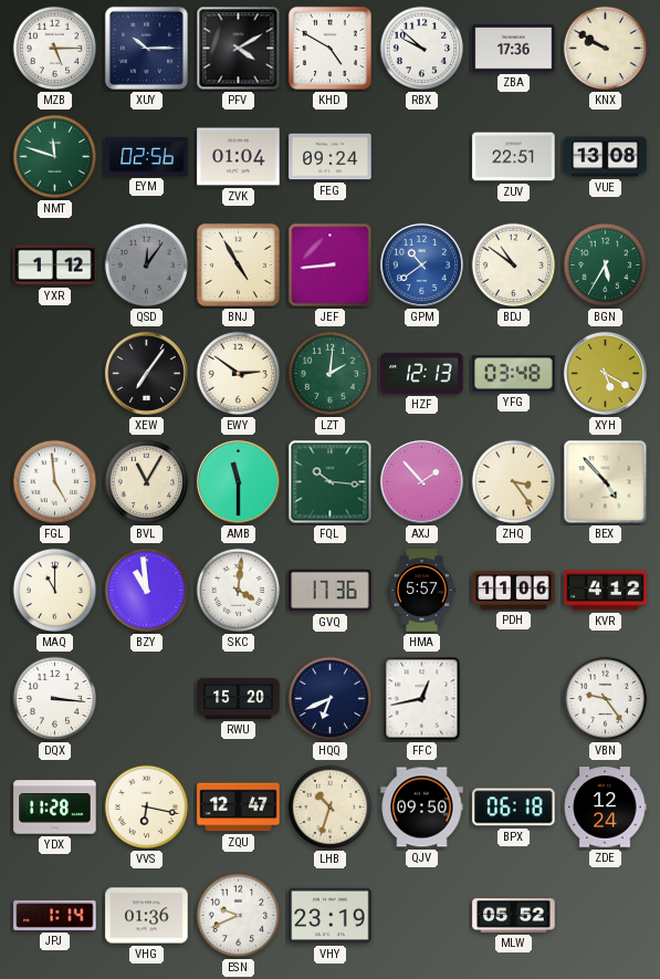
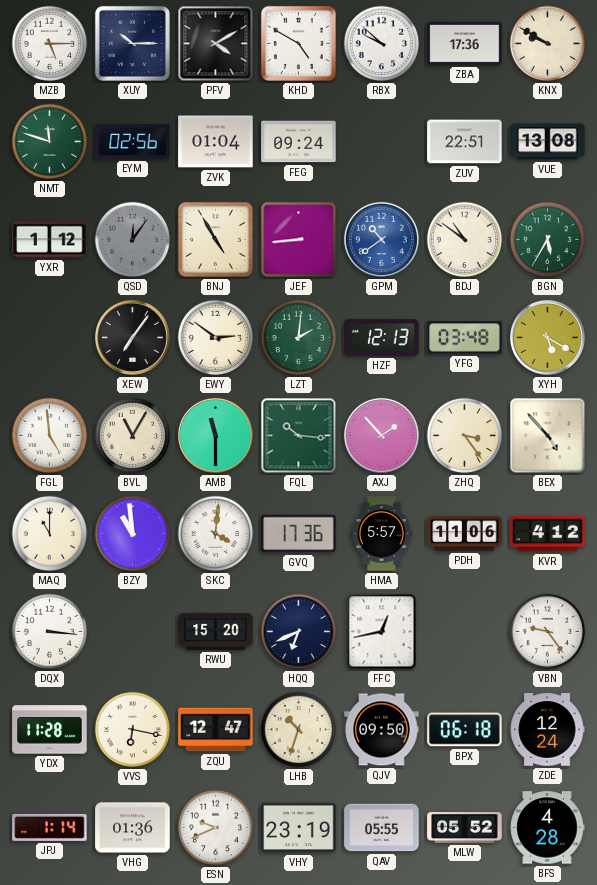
QAV: none -> 05:55 (382, 828)
BFS: none -> 4:28 (547, 828)
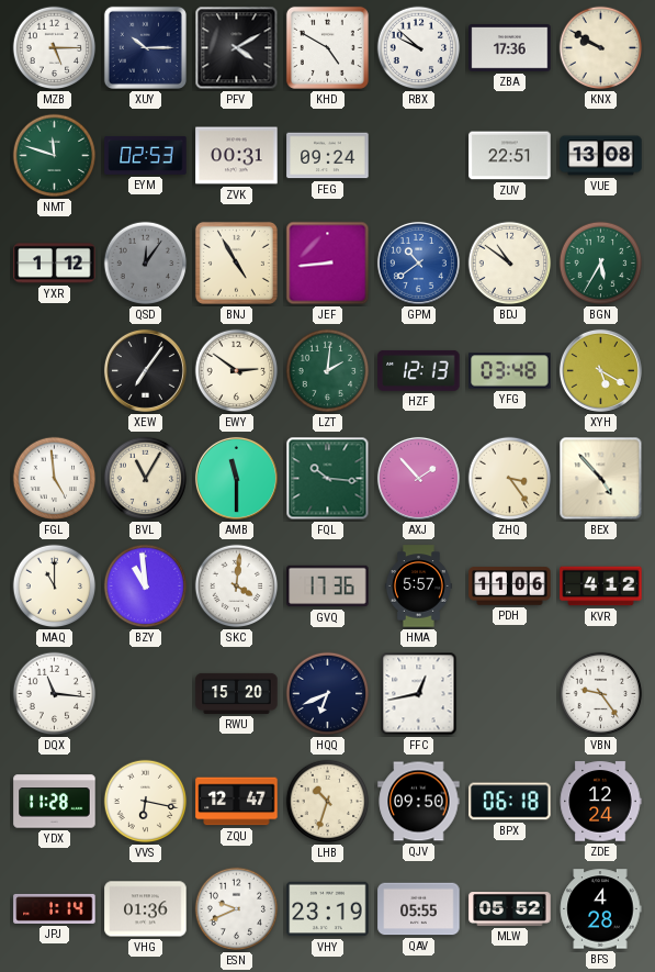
EYM: 02:56 -> 02:53 (146, 155)
ZVK: 01:04 -> 00:31 (237, 156)
DQX: 3:16 -> 11:16 (55, 694)
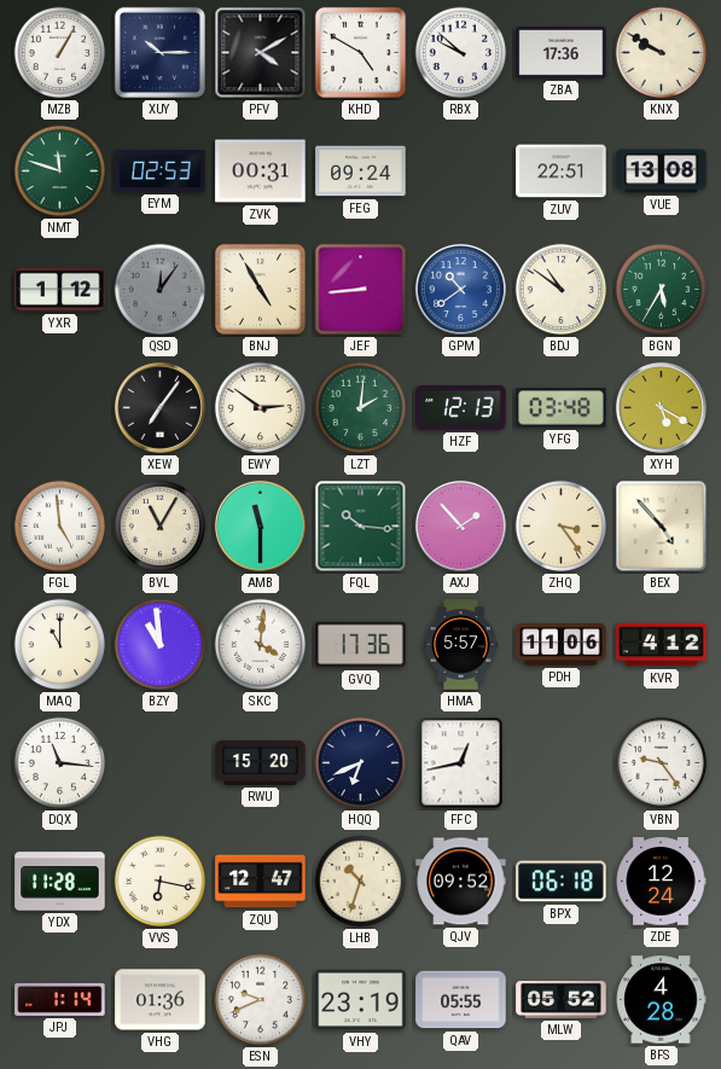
MZB: 5:15 -> 1:05 (60, 53)
QJV: 09:50 -> 09:52 (461, 882)
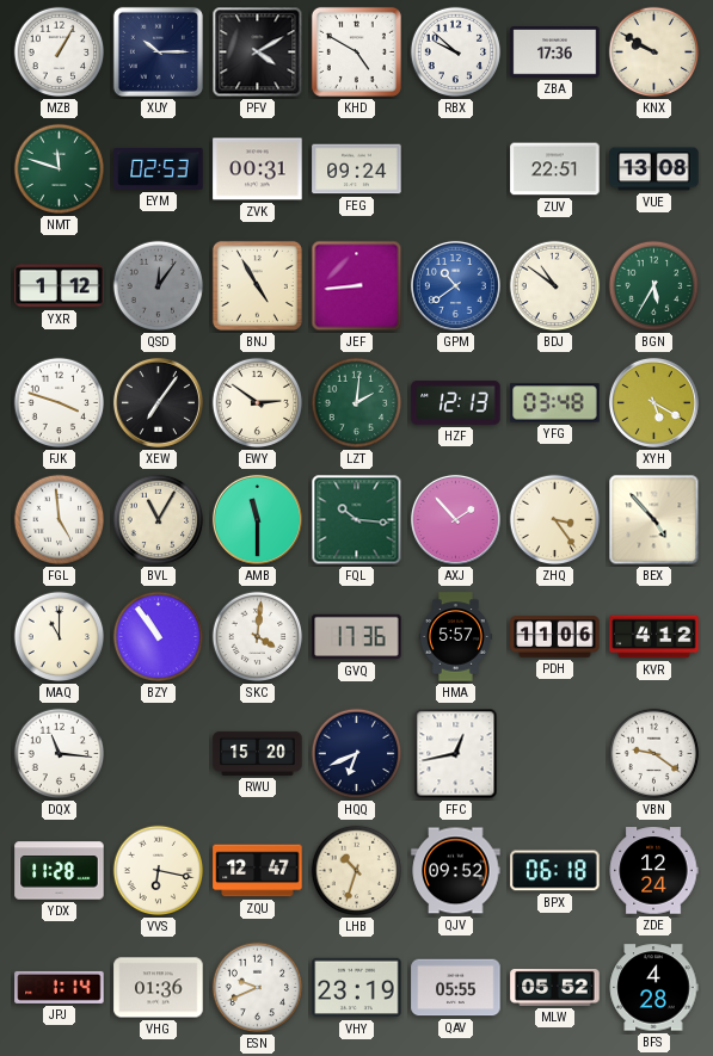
FJK: none -> 3:48 (60, 403)
BZY: 10:59 -> 10:54 (159, 637)
VBN: 9:24 -> 9:21 (654, 754)
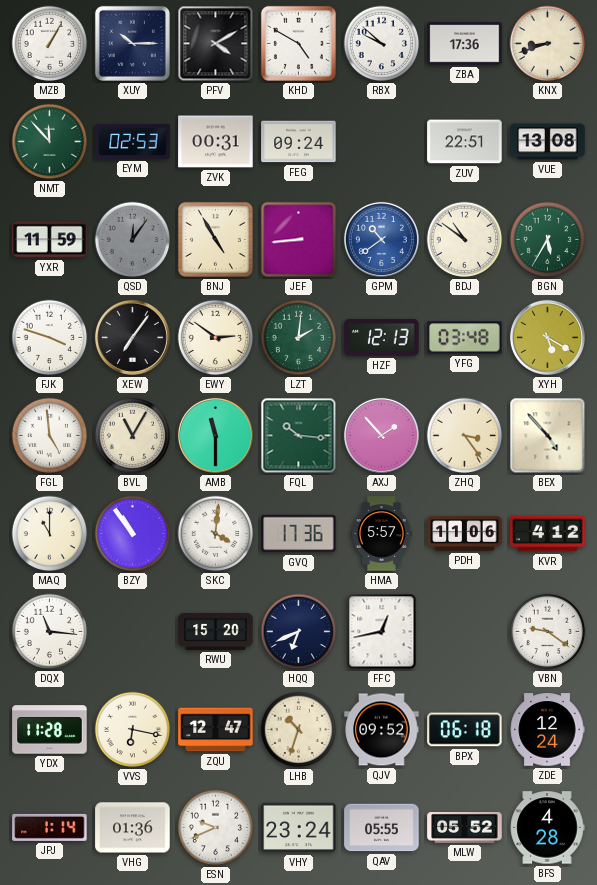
KNX: 9:50 -> 8:42 (548, 44)
NMT: 11:48 -> 11:53 (50, 142)
YXR: 1:12 -> 11:59 (50, 240)
VHY: 23:19 -> 23:24 (299, 828)
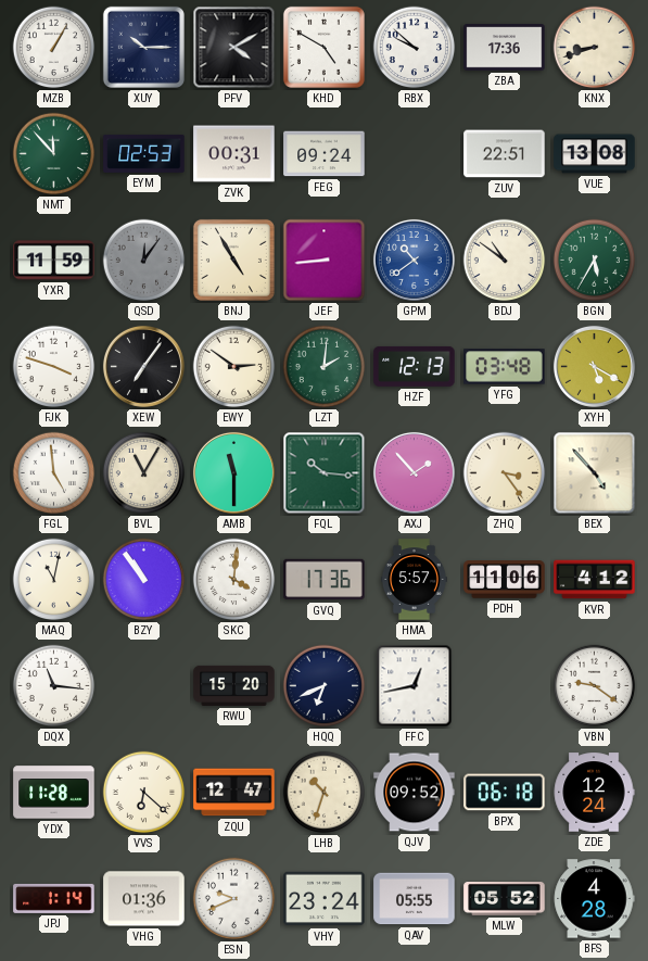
MAQ: 11:00 -> 11:02 (54, 580)
VVS: 6:17 -> 6:22 (144, 793)
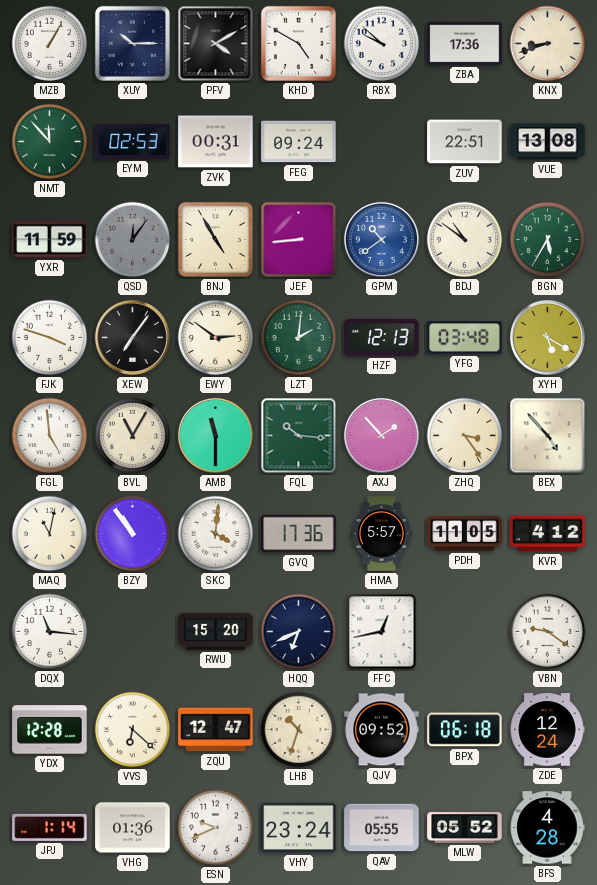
PDH: 11:06 -> 11:05 (465, 534)
YDX: 11:28 -> 12:28 (50, 730)
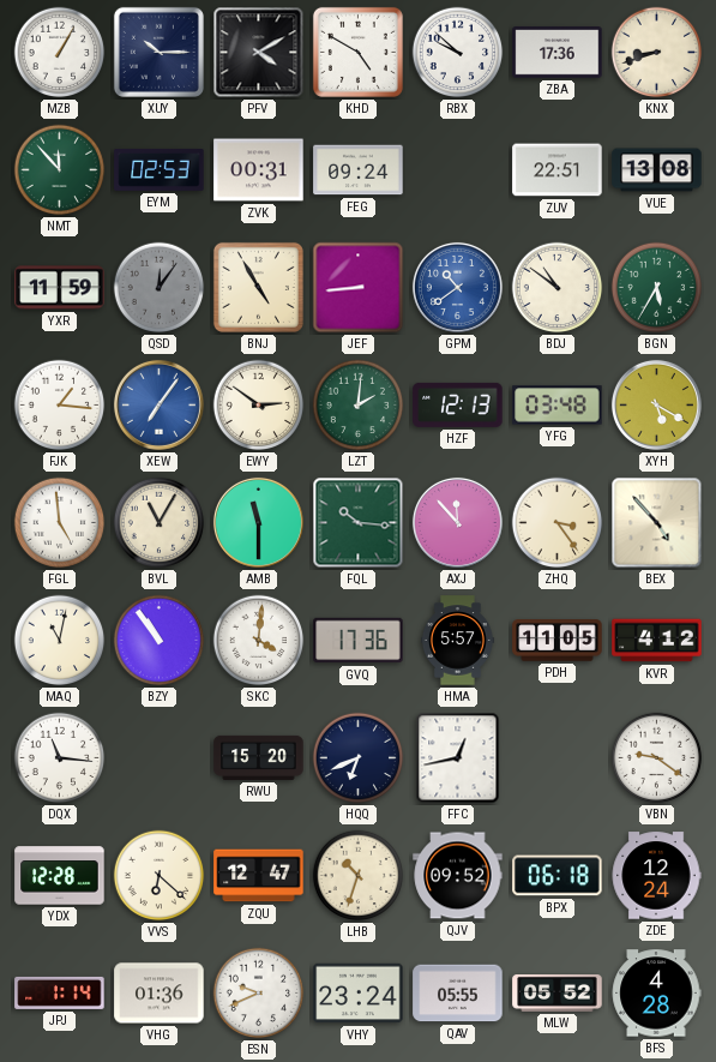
FJK: 3:48 -> 1:16 (60, 406)
XEW dial: black -> blue (158, 404)
AXJ: 1:53 -> 11:53 (457, 522)
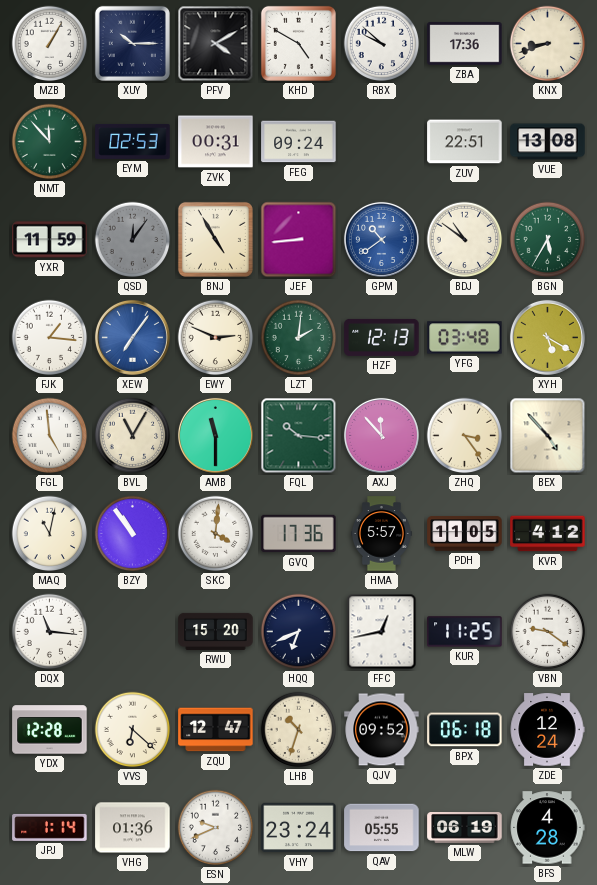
EWY: 2:51 -> 2:49 (216, 338)
KUR: none -> 11:25 (465, 632)
MLW: 05:52 -> 06:19 (465, 828)
